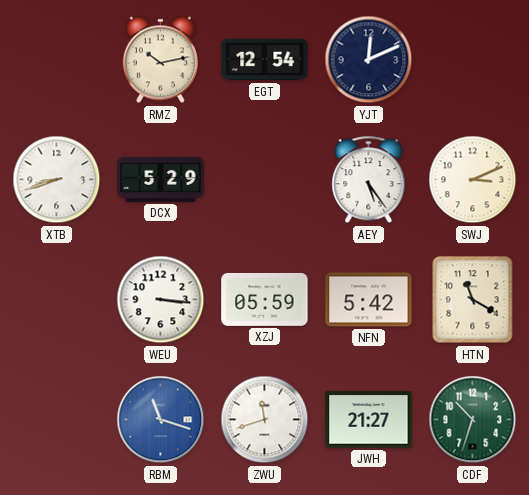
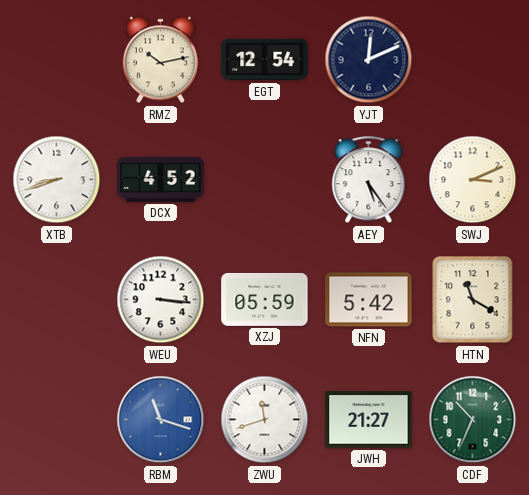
DCX: 5:29 -> 4:52 (161, 179)
CDF: 10:33 -> 10:34 (473, 420)
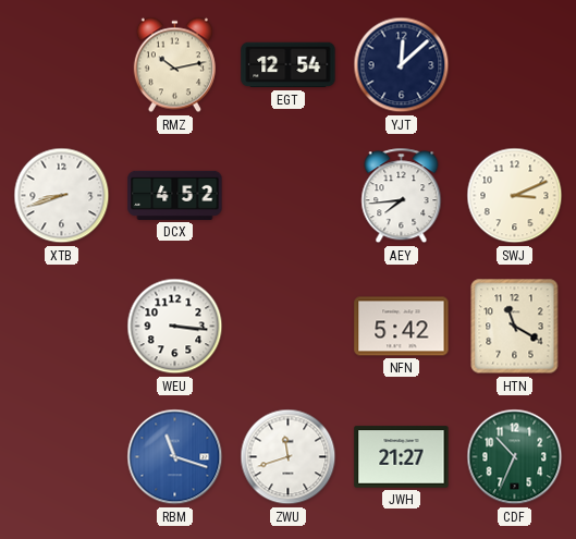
YJT: 12:11 -> 12:08 (402, 65)
AEY: 5:24 -> 7:44 (402, 196)
XZJ: 05:59 -> none (265, 299)
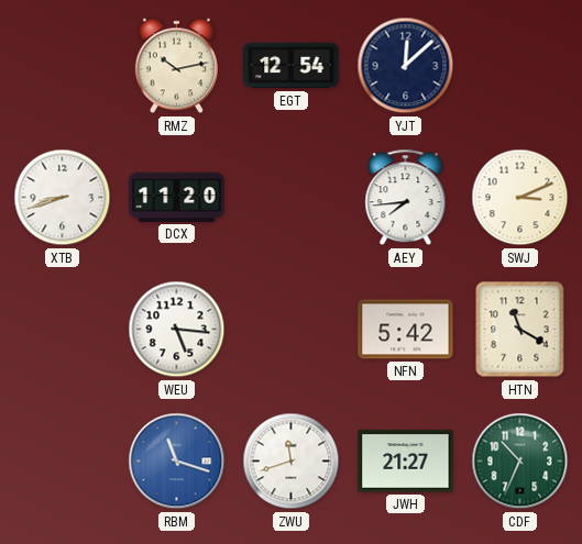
DCX: 4:52 -> 11:20 (177, 197)
WEU: 3:16 -> 5:16 (177, 330)
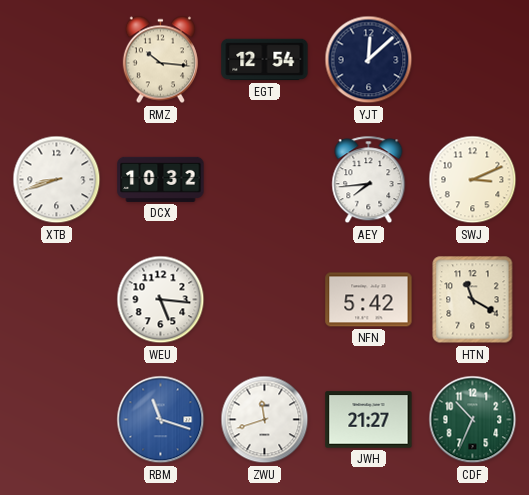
RMZ: 10:13 -> 10:16 (160, 60)
DCX: 11:20 -> 10:32 (161, 179)
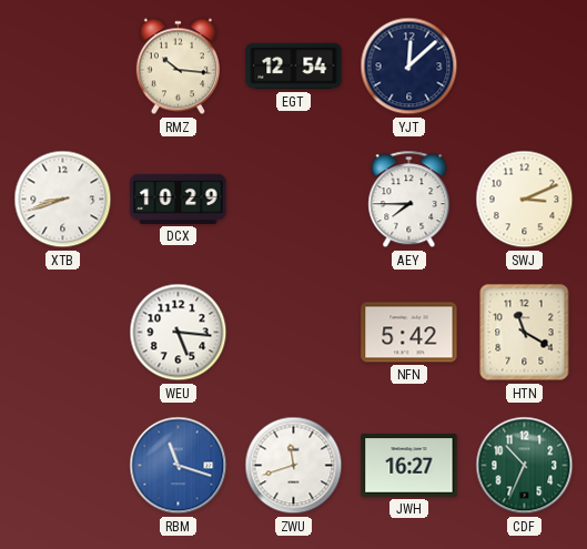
DCX: 10:32 -> 10:29 (179, 199)
AEY: 7:44 -> 7:45 (409, 200)
JWH: 21:27 -> 16:27 (409, 466)
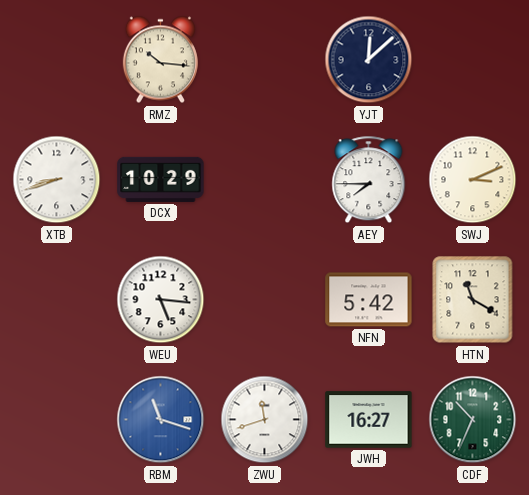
EGT: 12:54 -> none (294, 67)
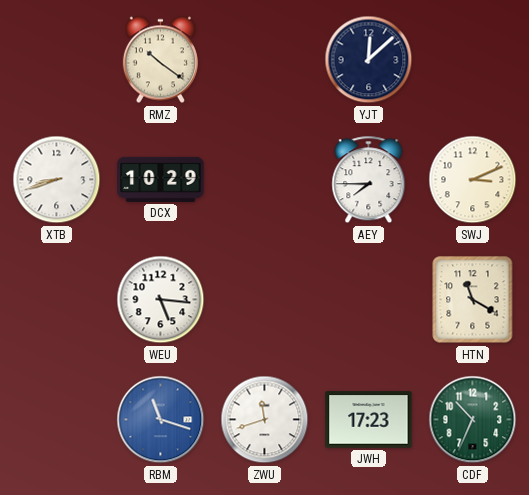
RMZ: 10:16 -> 10:21 (160, 60)
NFN: 5:42 -> none (369, 300)
JWH: 16:27 -> 17:23 (369, 420)
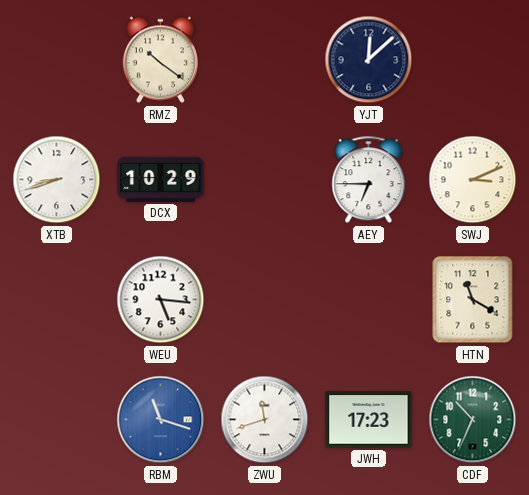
AEY: 7:45 -> 6:45 (369, 180)
